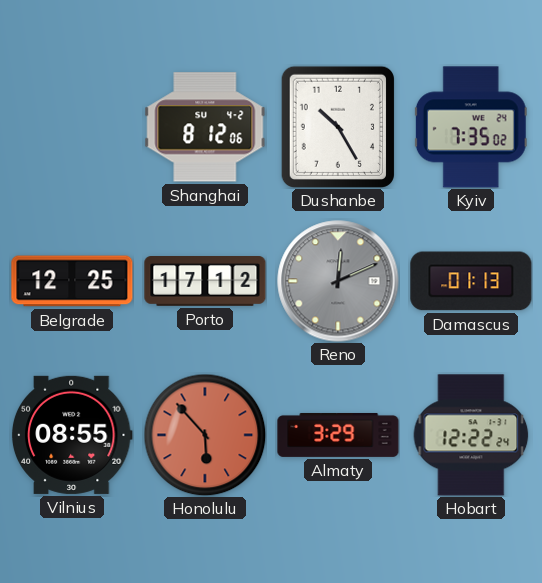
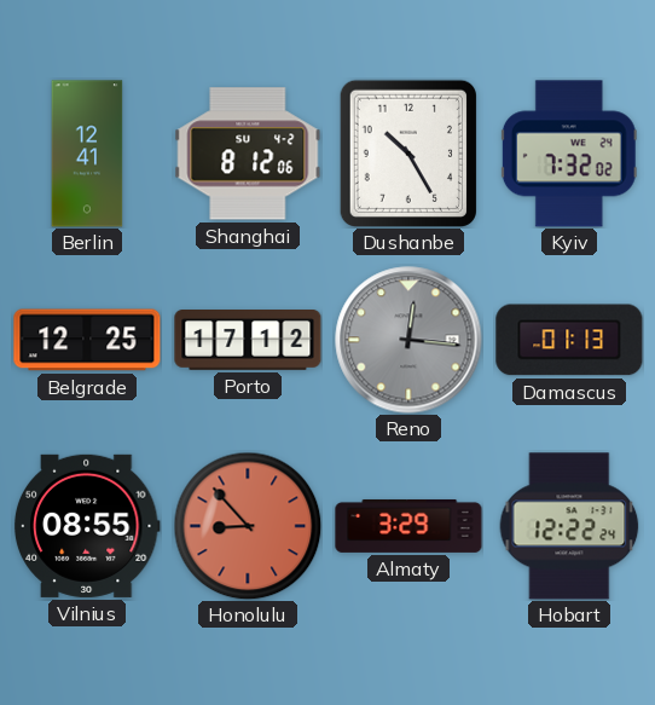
Berlin: none -> 12:41 (87, 154)
Kyiv: 7:35 -> 7:32 (569, 154)
Reno: 12:11 -> 12:16 (408, 340)
Honolulu: 5:53 -> 8:53 (248, 526)
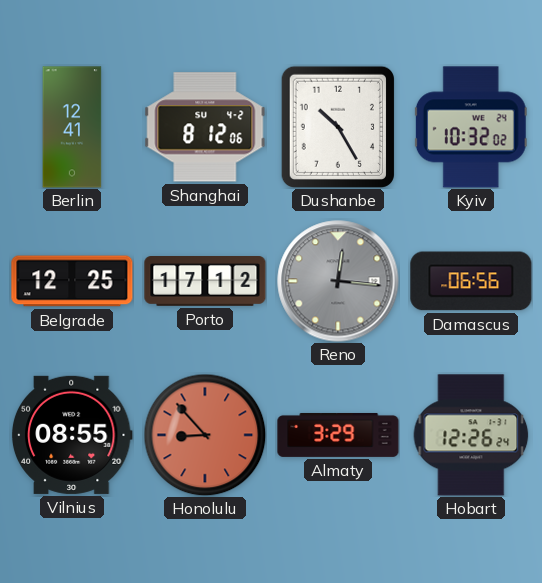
Kyiv: 7:32 -> 10:32 (471, 127)
Damascus: 01:13 -> 06:56 (471, 281)
Hobart: 12:22 -> 12:26 (471, 435)
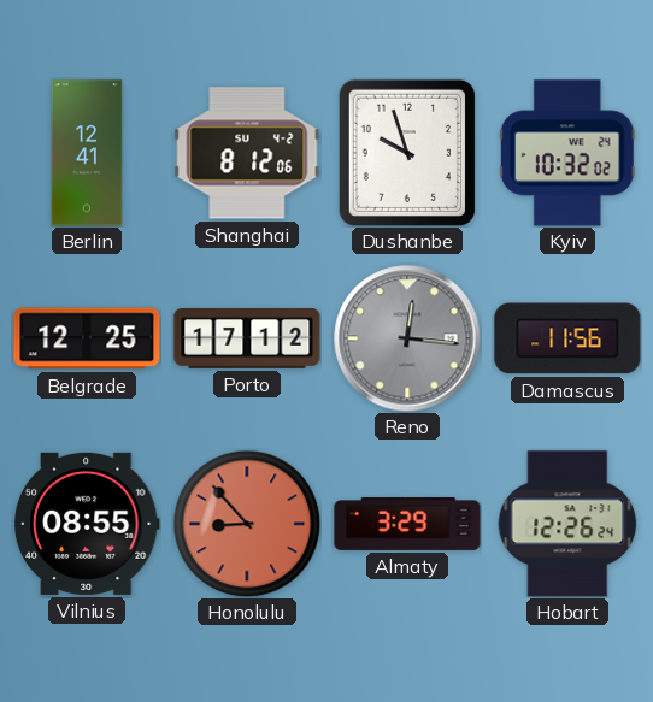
Dushanbe: 10:25 -> 9:57 (407, 152)
Damascus: 06:56 -> 11:56 (567, 338)
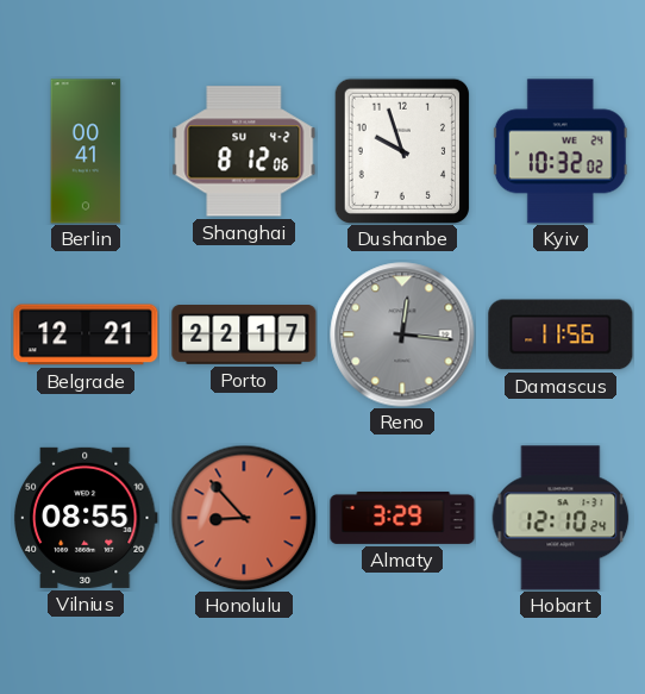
Berlin: 12:41 -> 00:41 (86, 151)
Belgrade: 12:25 -> 12:21 (86, 335)
Porto: 17:12 -> 22:17 (244, 336)
Hobart: 12:26 -> 12:10 (561, 518)
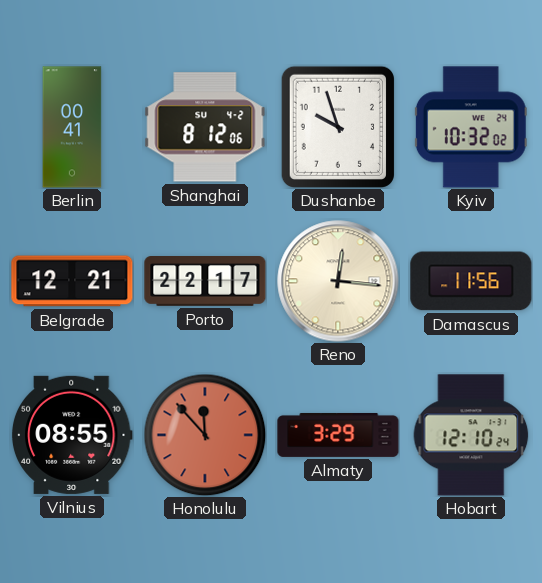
Reno dial: grey -> cream (338, 281)
Honolulu: 8:53 -> 11:53 (205, 435)
